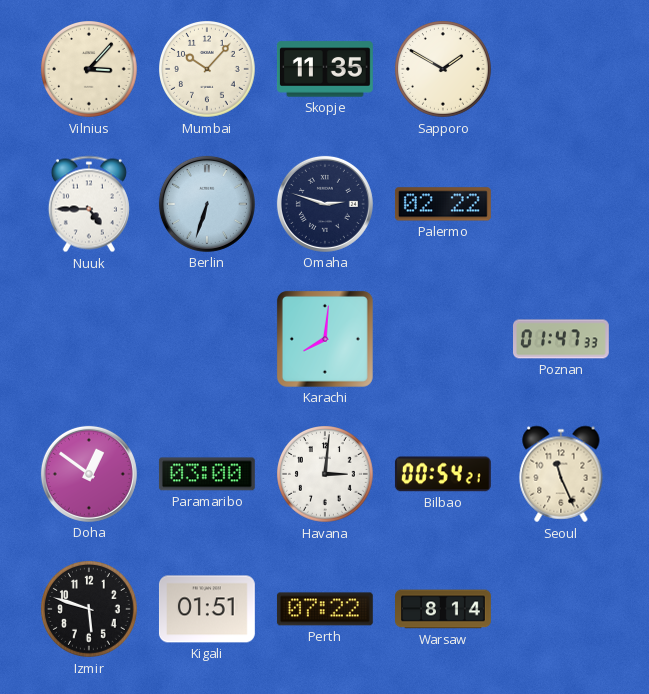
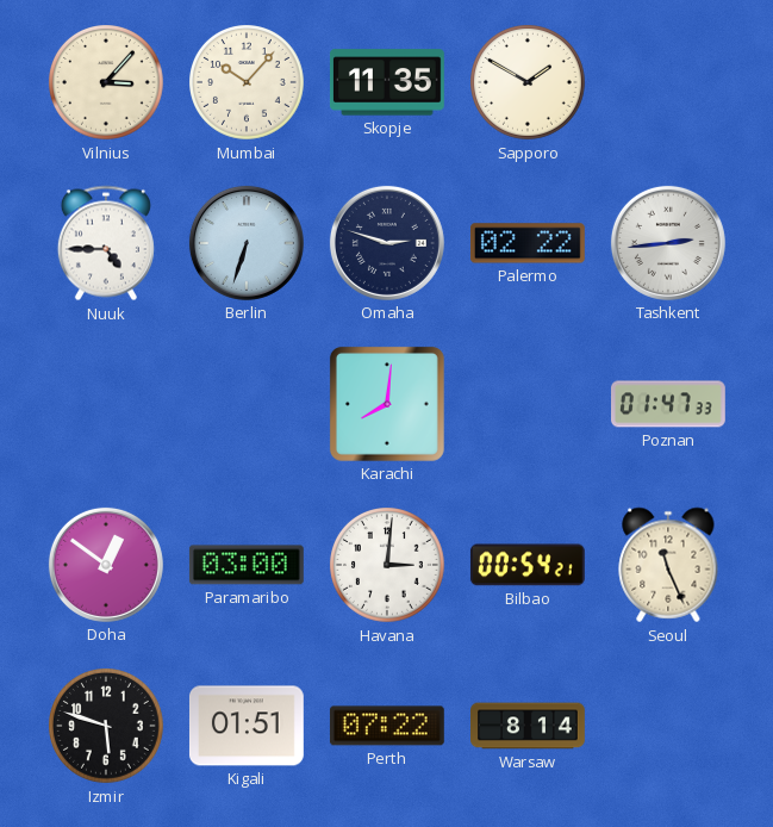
Tashkent: none -> 2:44 (668, 243)
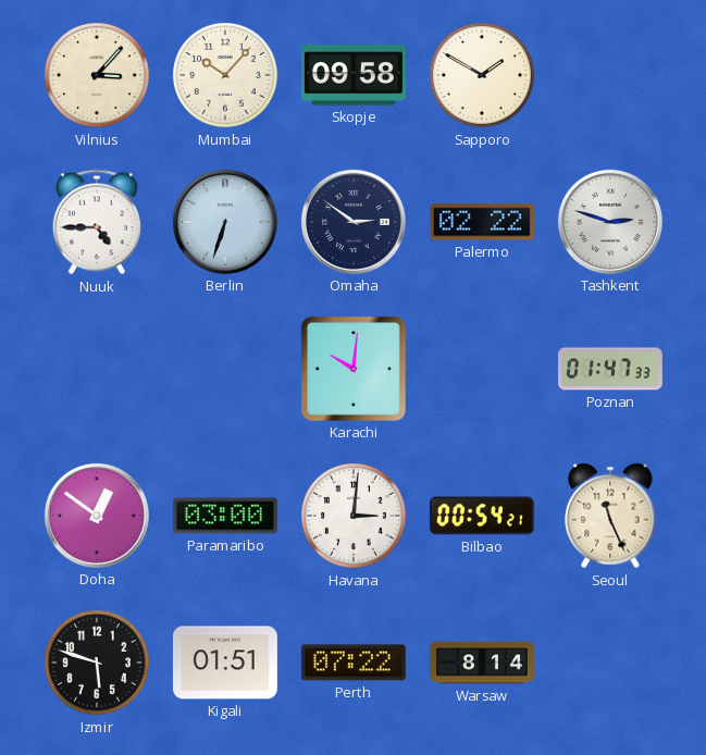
Skopje: 11:35 -> 09:58 (354, 75)
Omaha: 2:48 -> 2:51 (354, 222)
Tashkent: 2:44 -> 2:48 (610, 222)
Karachi: 8:01 -> 10:01 (354, 369)
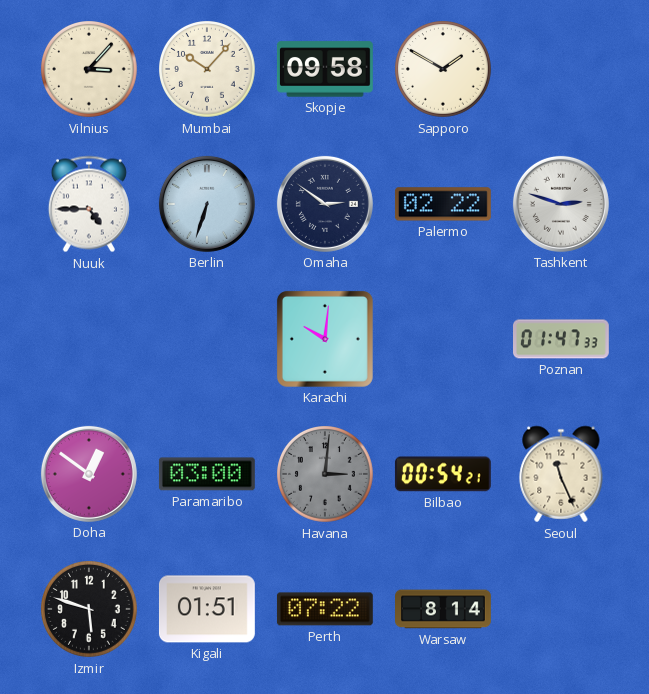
Havana dial: white -> grey (326, 475)
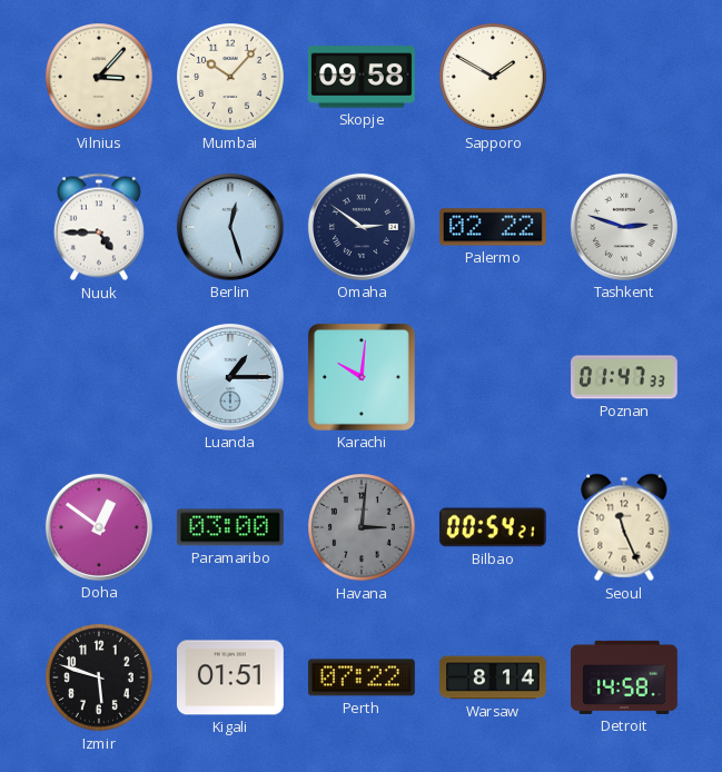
Berlin: 6:33 -> 12:27 (230, 227)
Luanda: none -> 1:15 (230, 377)
Detroit: none -> 14:58 (625, 677)
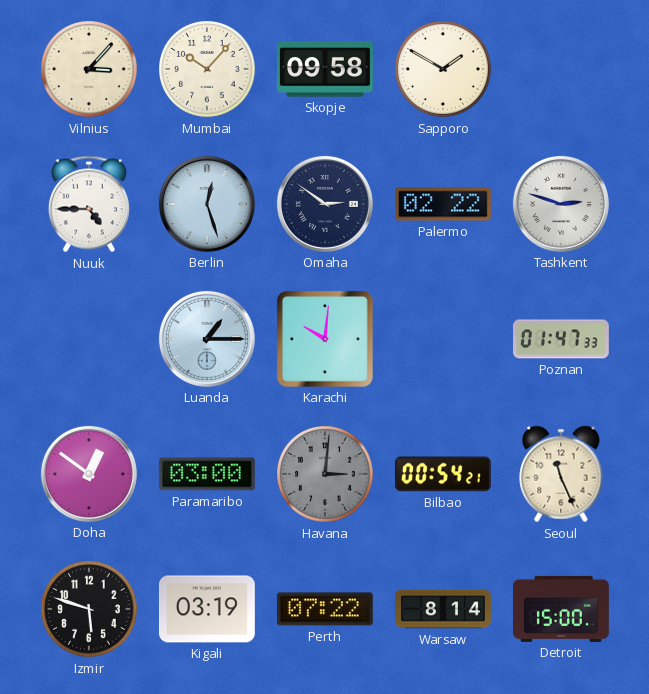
Kigali: 01:51 -> 03:19 (207, 609)
Detroit: 14:58 -> 15:00 (562, 609)
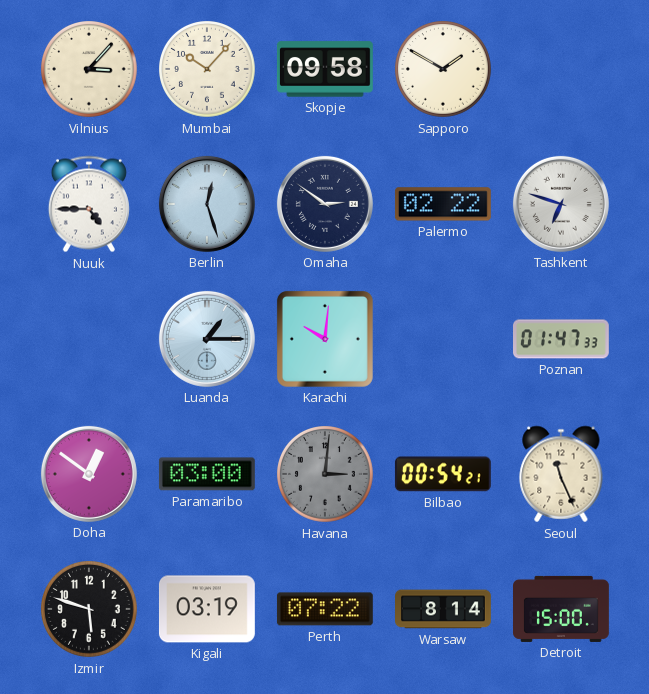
Tashkent: 2:48 -> 6:48 (561, 204)
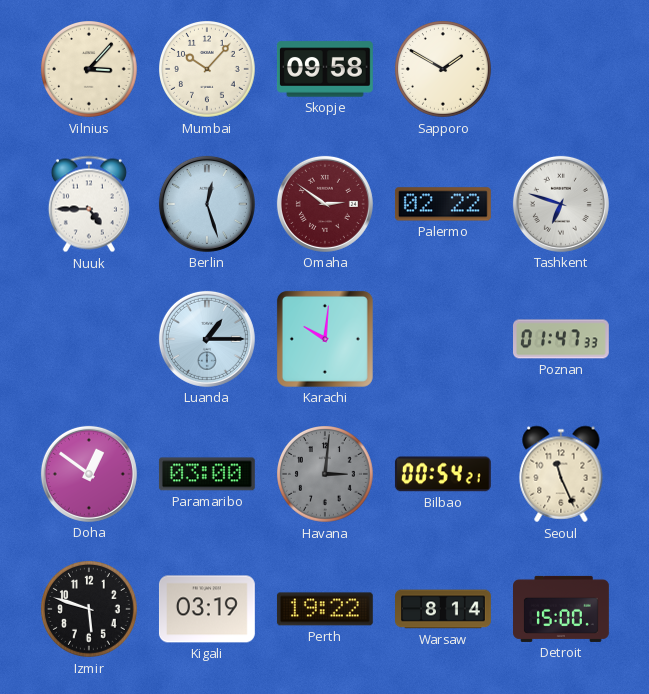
Omaha dial: navy -> burgundy (325, 204)
Perth: 07:22 -> 19:22 (325, 609)
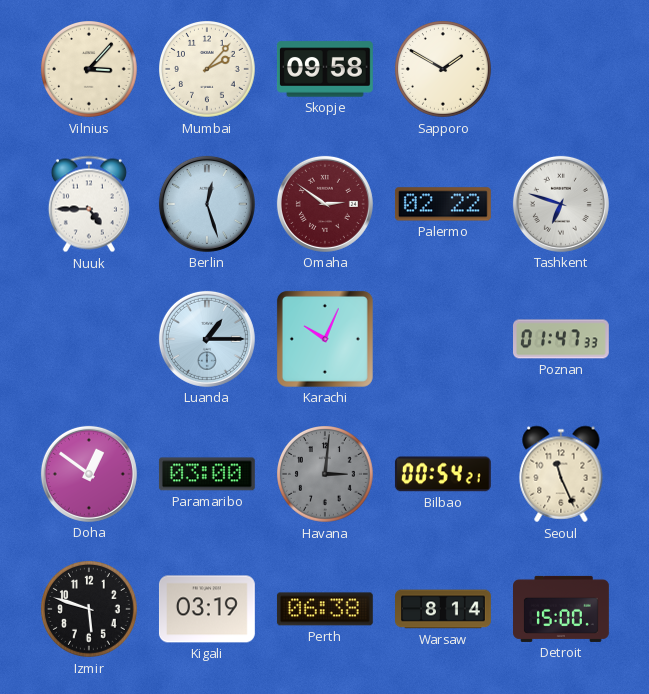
Mumbai: 10:07 -> 2:07 (208, 70)
Karachi: 10:01 -> 10:04 (325, 339)
Perth: 19:22 -> 06:38 (325, 609)
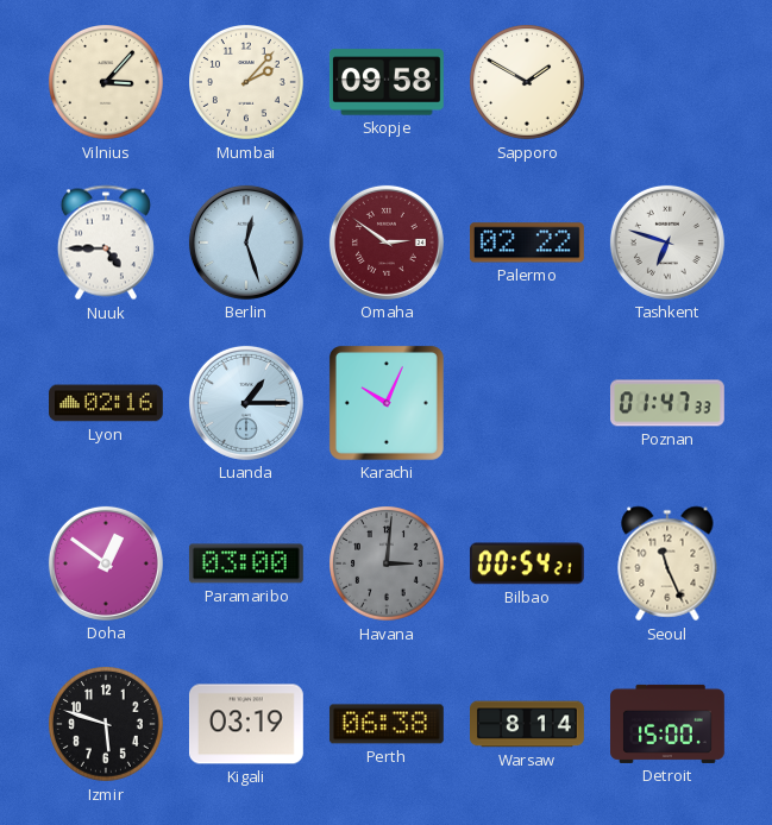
Lyon: none -> 02:16 (107, 403)
